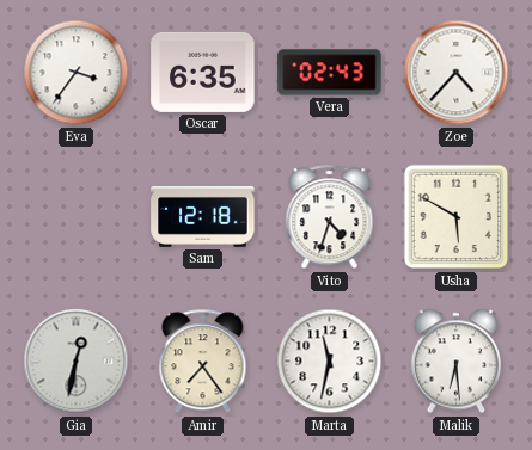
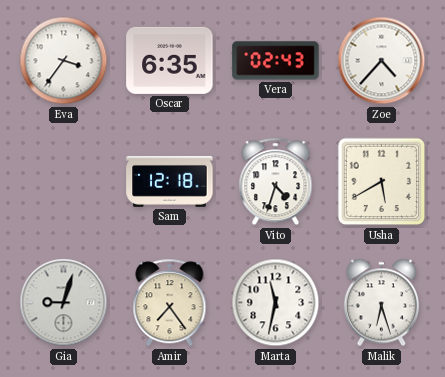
Usha: 5:50 -> 5:40 (382, 182)
Gia: 12:32 -> 9:03 (64, 303)
Malik: 6:29 -> 6:27 (381, 303)
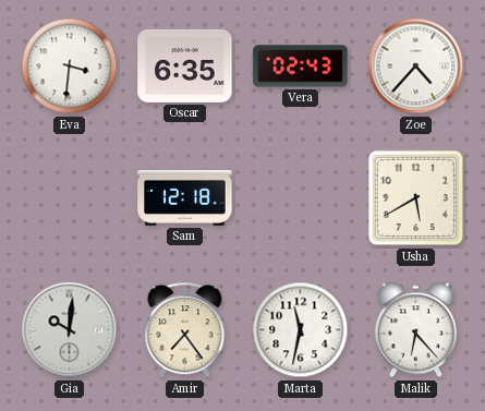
Eva: 3:36 -> 3:31 (70, 67)
Vito: 4:33 -> none (276, 182)
Gia: 9:03 -> 10:01 (70, 330)
Malik: 6:27 -> 6:23 (415, 330)
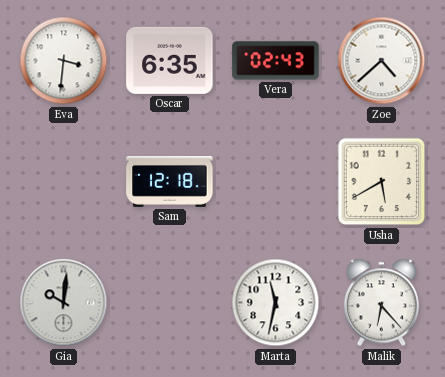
Zoe: 4:37 -> 4:38 (382, 61)
Amir: 7:24 -> none (185, 330)
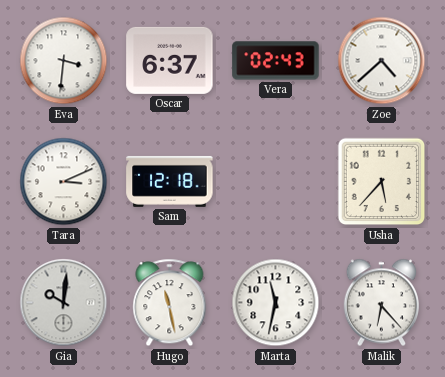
Oscar: 6:35 -> 6:37 (170, 60)
Tara: none -> 3:11 (64, 182)
Usha: 5:40 -> 5:37 (382, 182)
Hugo: none -> 11:28 (170, 303)
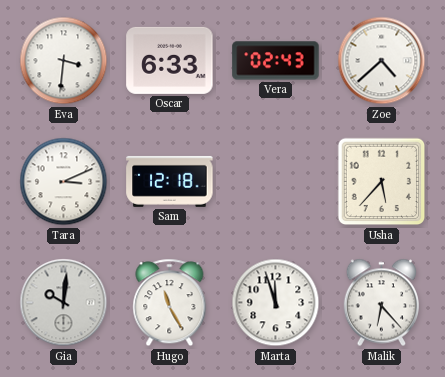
Oscar: 6:37 -> 6:33 (170, 60)
Hugo: 11:28 -> 11:25 (170, 303)
Marta: 11:32 -> 11:57 (276, 303)
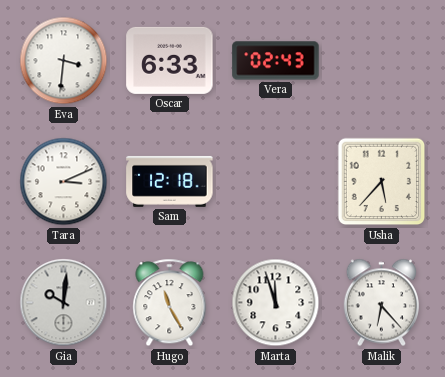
Zoe: 4:38 -> none (382, 61)
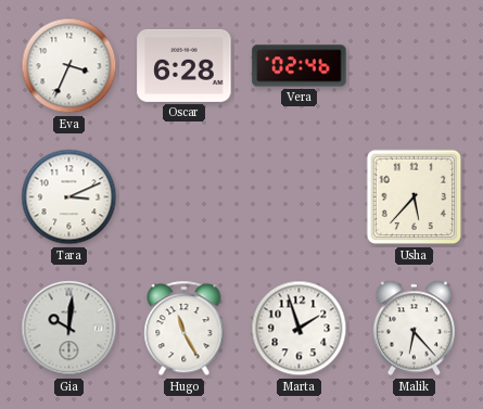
Eva: 3:31 -> 3:34 (69, 66)
Oscar: 6:33 -> 6:28 (185, 65)
Vera: 02:43 -> 02:46 (300, 66)
Sam: 12:18 -> none (170, 181)
Marta: 11:57 -> 1:57 (300, 329)
